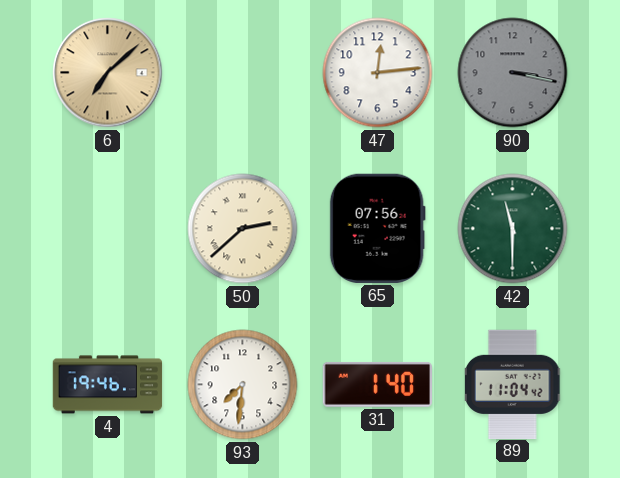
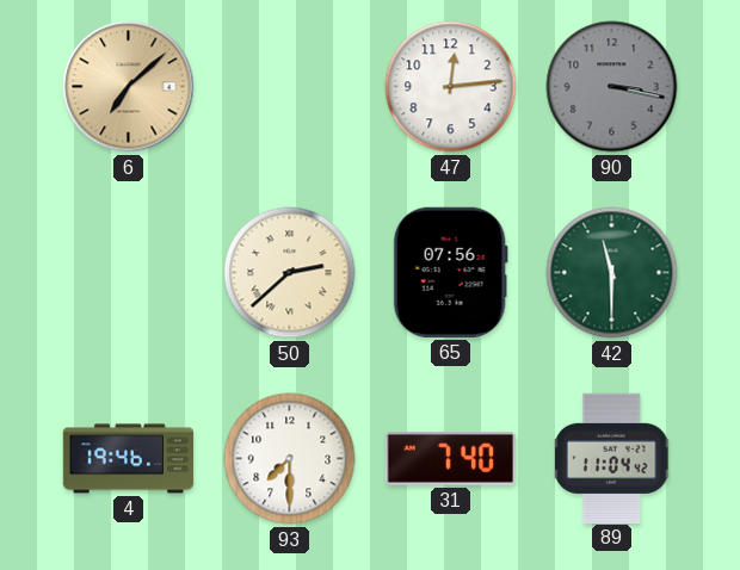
93: 7:31 -> 7:30 (290, 459)
31: 1:40 -> 7:40 (450, 458)
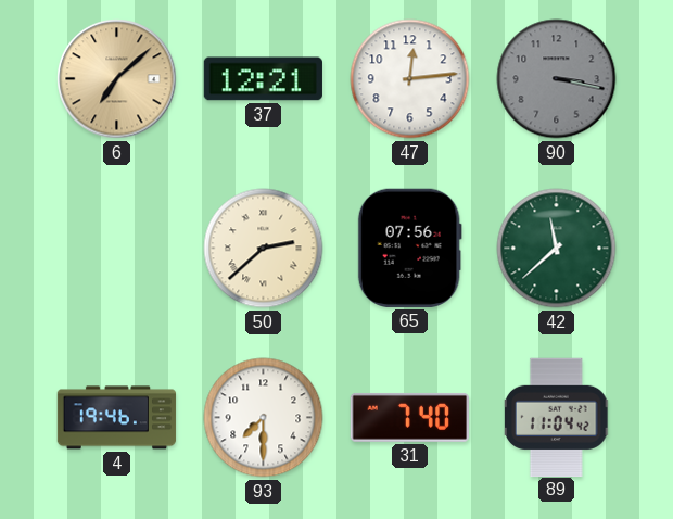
37: none -> 12:21 (263, 79)
42: 11:30 -> 11:38 (557, 249)
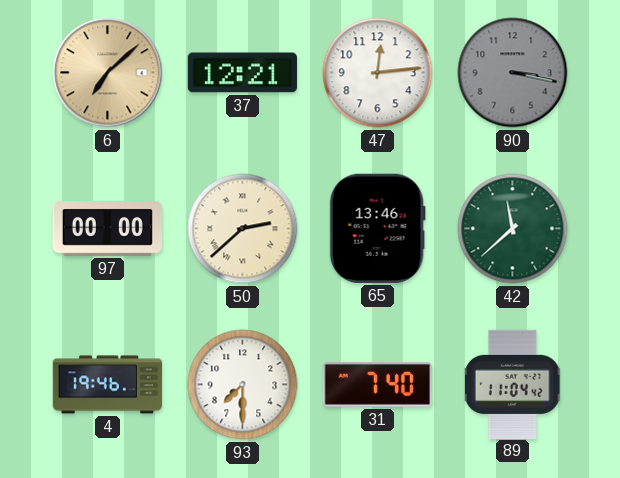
97: none -> 00:00 (107, 229)
65: 07:56 -> 13:46 (377, 228)
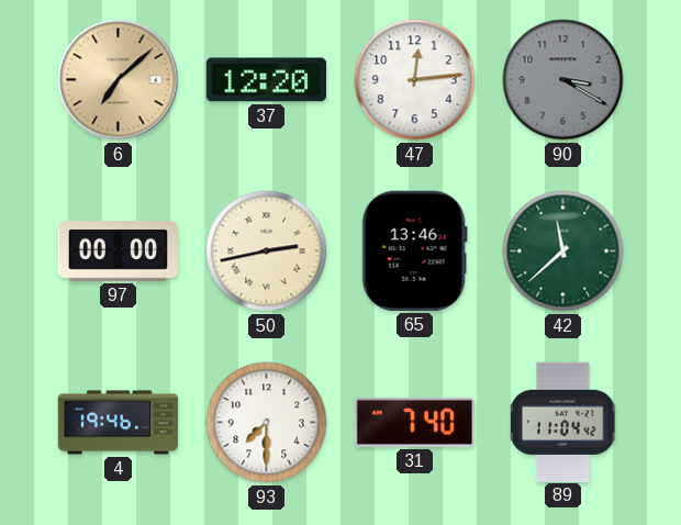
37: 12:21 -> 12:20 (266, 80)
90: 3:17 -> 3:20 (563, 80)
50: 2:38 -> 2:43 (267, 252)
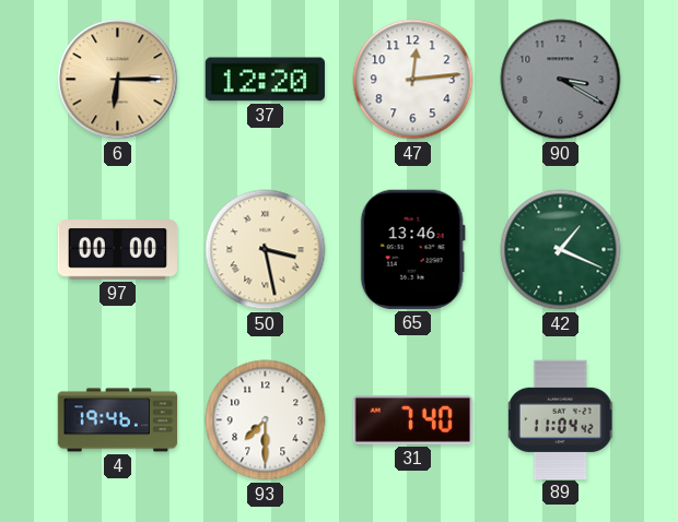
6: 7:08 -> 6:15 (118, 80)
50: 2:43 -> 3:28 (266, 250)
42: 11:38 -> 1:19 (561, 250)
